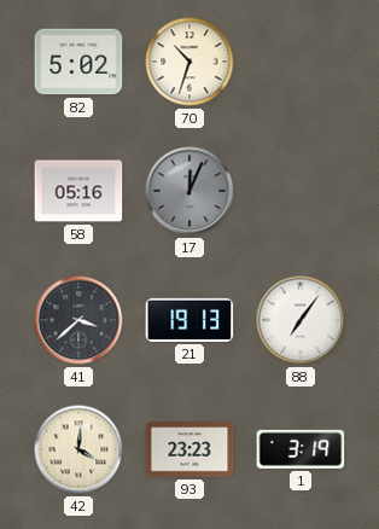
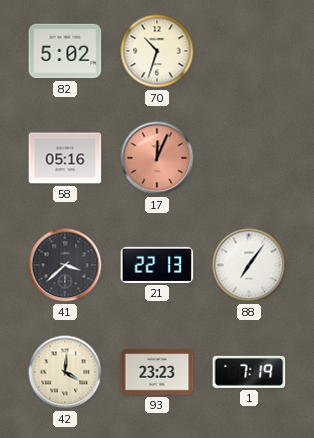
17 dial: grey -> salmon (157, 158)
21: 19:13 -> 22:13 (157, 265)
1: 3:19 -> 7:19 (249, 372)
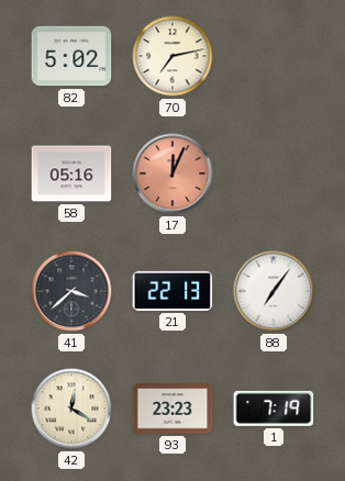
70: 10:33 -> 7:13 (172, 56)
42: 4:01 -> 12:20 (71, 409)
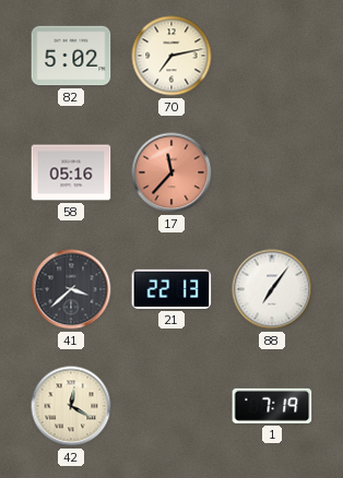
17: 12:04 -> 11:37 (171, 172)
93: 23:23 -> none (172, 409)
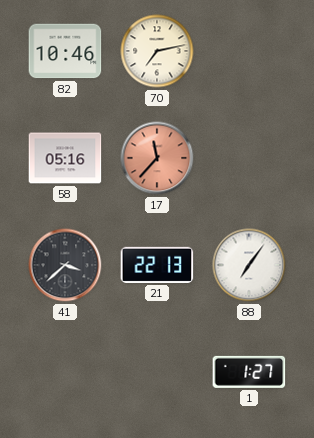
82: 5:02 -> 10:46 (65, 51)
42: 12:20 -> none (71, 406)
1: 7:19 -> 1:27 (249, 372)
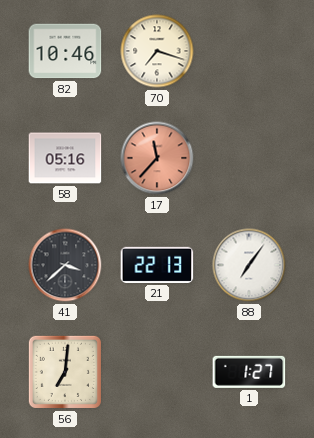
70: 7:13 -> 7:18 (157, 51)
56: none -> 7:01 (65, 372)
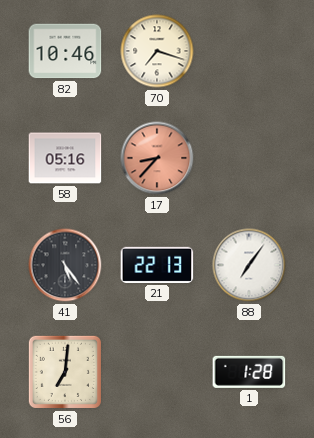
17: 11:37 -> 8:37 (157, 158)
41: 3:38 -> 5:24 (65, 265)
1: 1:27 -> 1:28 (249, 372)
